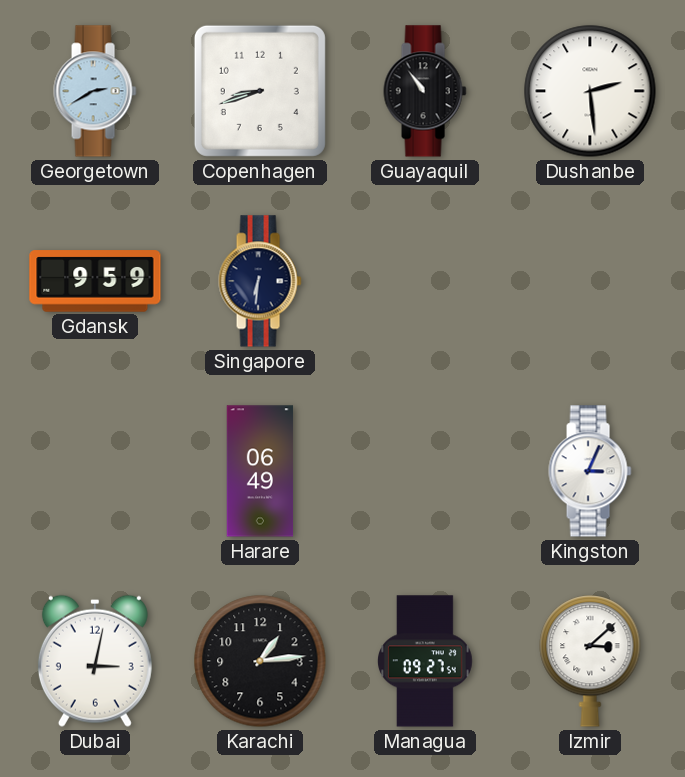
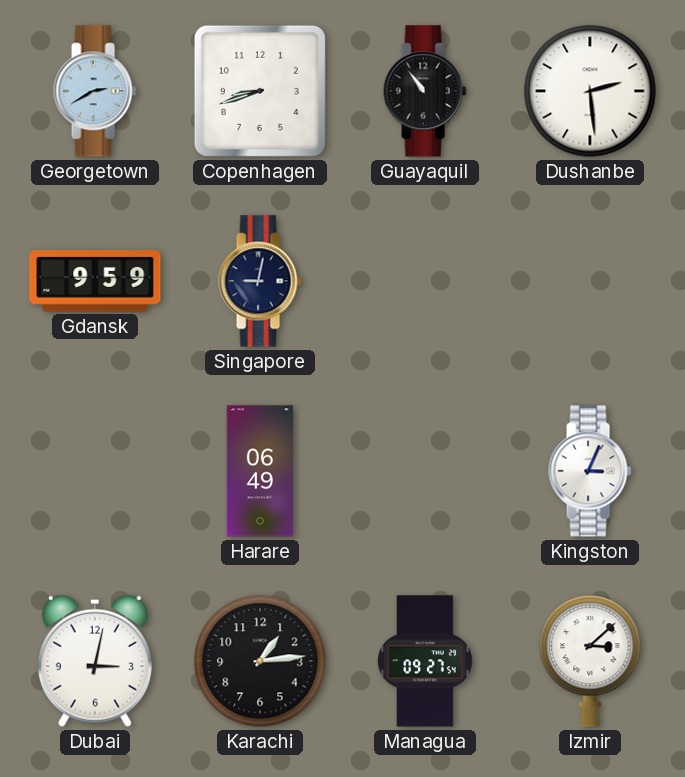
Singapore: 6:31 -> 9:02 (260, 281)
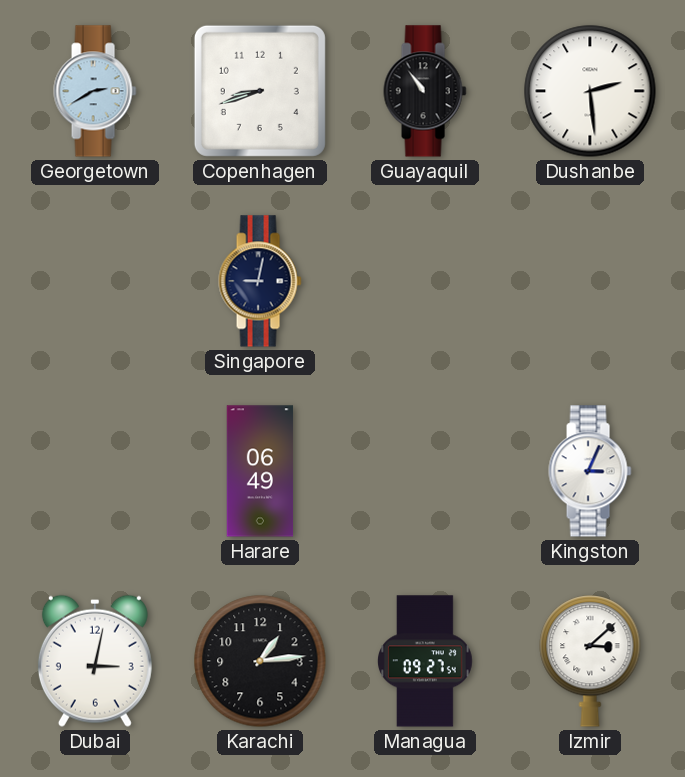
Gdansk: 9:59 -> none (95, 281)
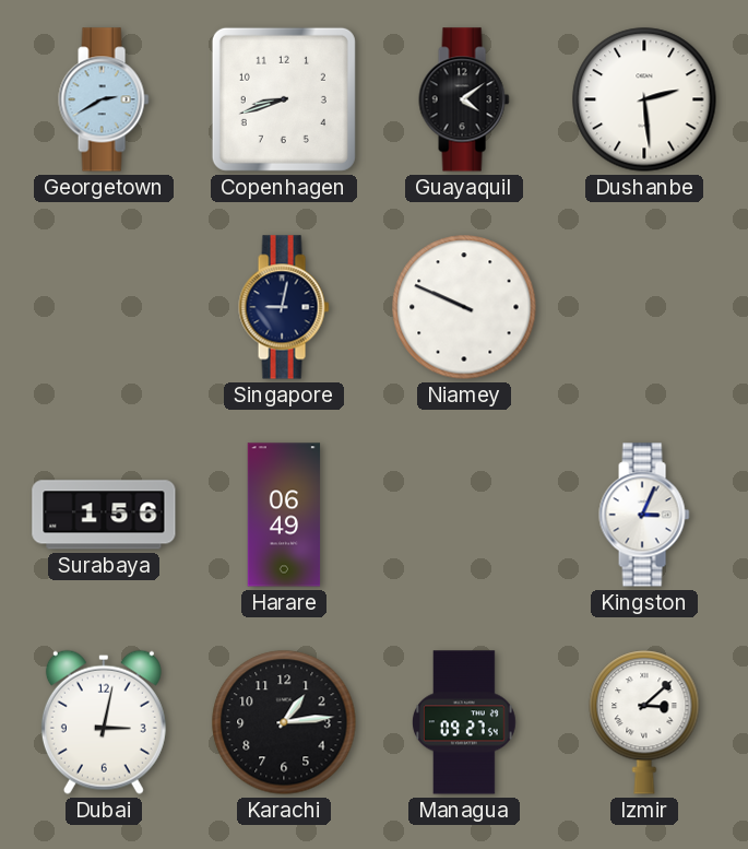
Guayaquil: 10:54 -> 4:09 (464, 99)
Niamey: none -> 9:49 (464, 307)
Surabaya: none -> 1:56 (104, 515)
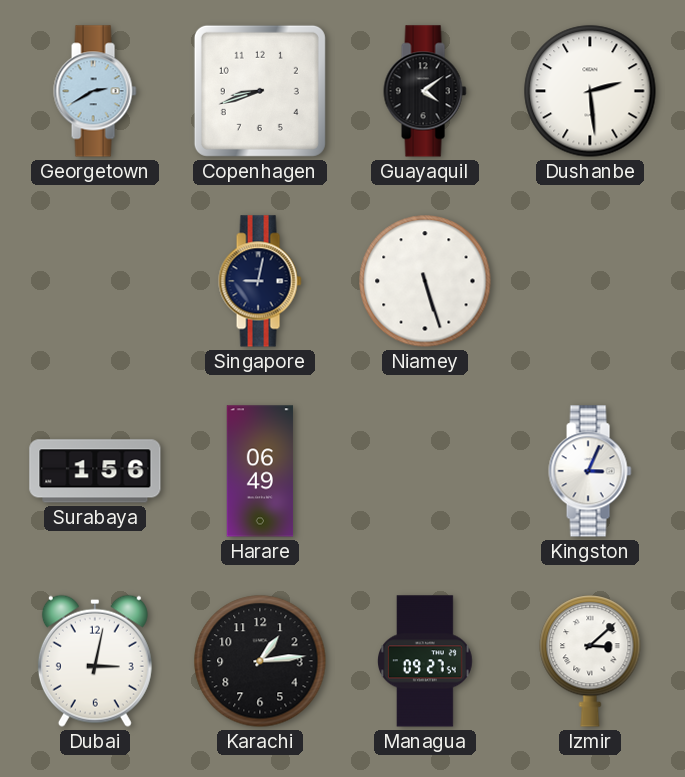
Niamey: 9:49 -> 5:27 (425, 281)
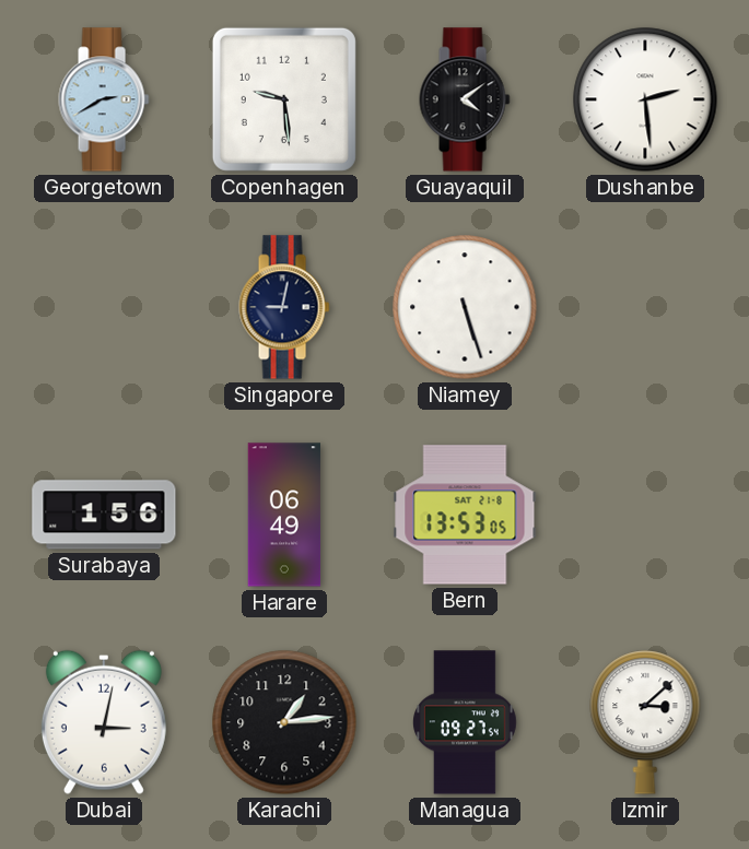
Copenhagen: 8:42 -> 9:29 (284, 99)
Bern: none -> 13:53 (465, 515)
Kingston: 3:04 -> none (590, 471)
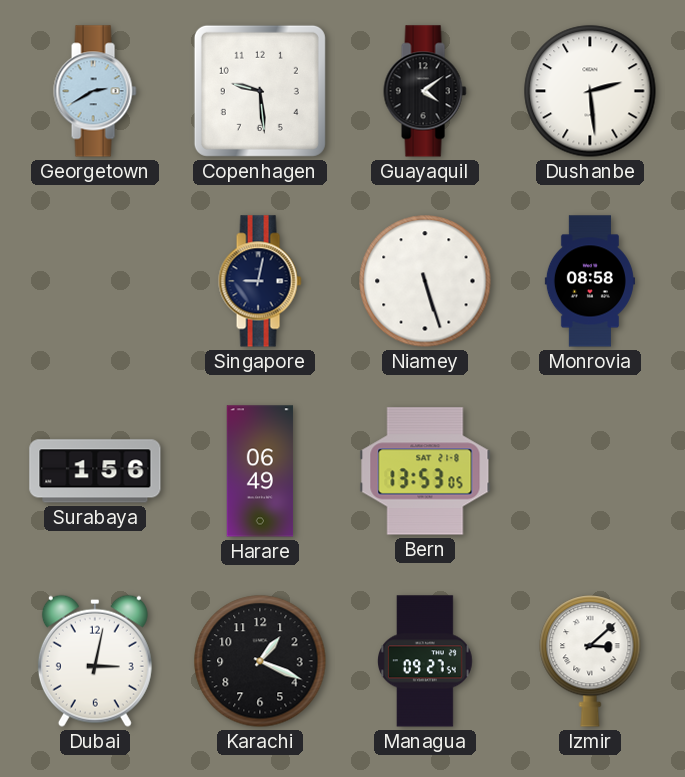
Monrovia: none -> 08:58 (590, 281)
Karachi: 1:14 -> 1:19 (260, 661)
